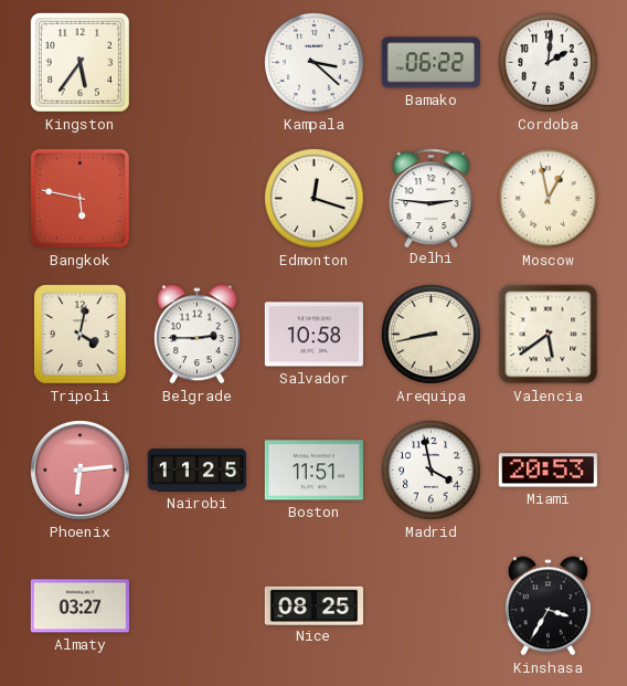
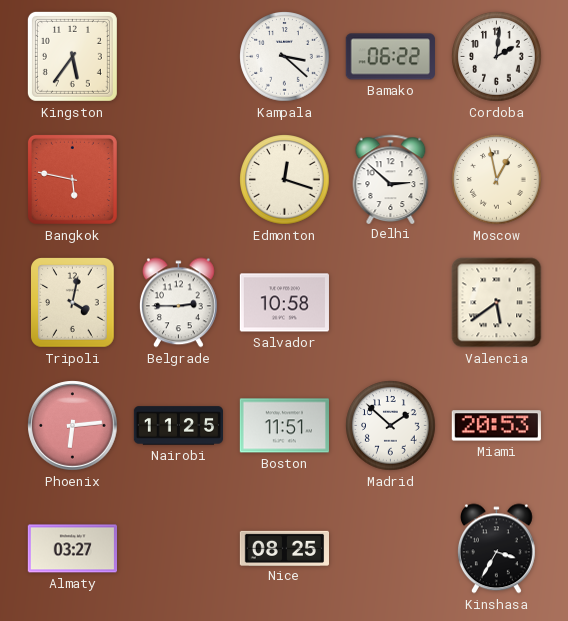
Delhi: 2:46 -> 2:52 (391, 179)
Arequipa: 8:43 -> none (432, 335)
Madrid: 3:58 -> 1:52 (391, 426)
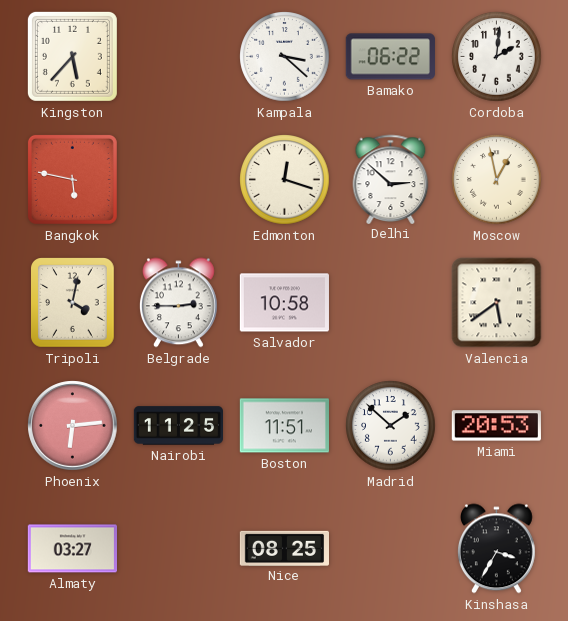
Kingston: 5:36 -> 5:37 (72, 56)
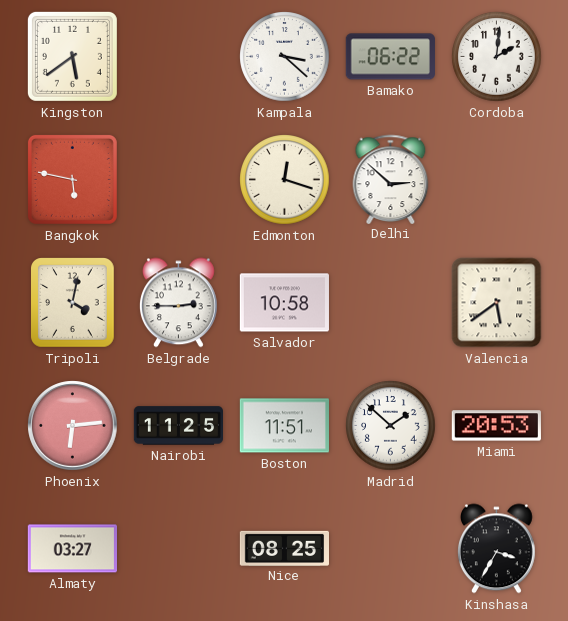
Kingston: 5:37 -> 5:39 (72, 56)
Moscow: 12:58 -> none (497, 180)
